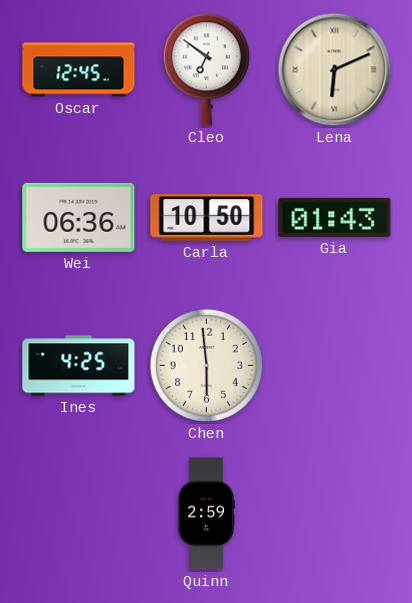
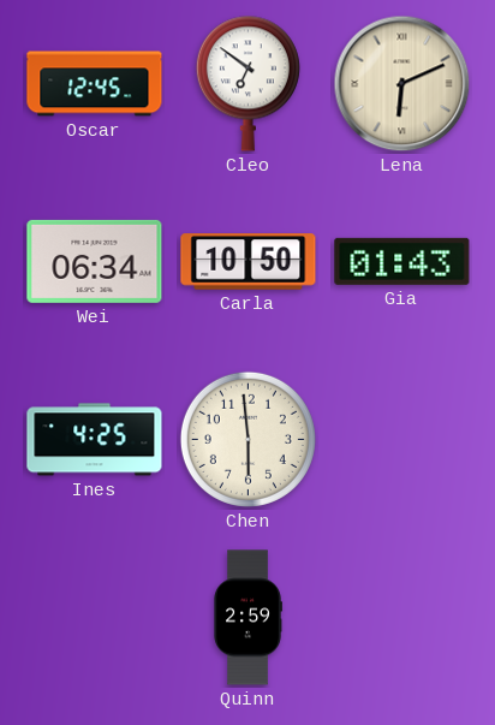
Wei: 06:36 -> 06:34 (95, 261)
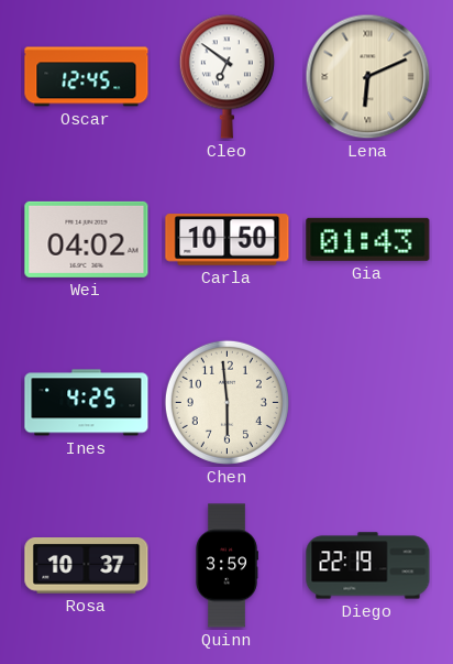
Wei: 06:34 -> 04:02 (87, 239)
Rosa: none -> 10:37 (87, 566)
Quinn: 2:59 -> 3:59 (226, 566)
Diego: none -> 22:19 (368, 566)
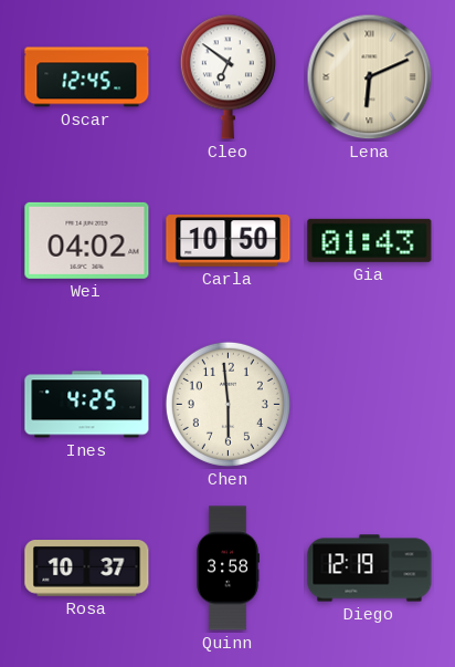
Quinn: 3:59 -> 3:58 (227, 569)
Diego: 22:19 -> 12:19 (370, 569)
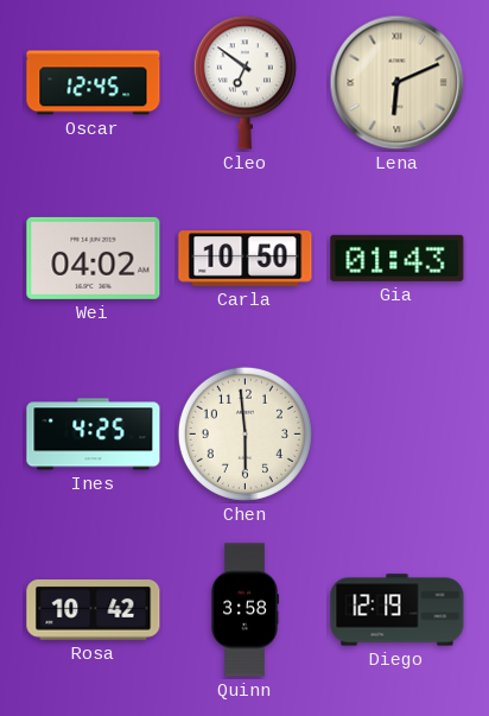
Rosa: 10:37 -> 10:42 (94, 610)
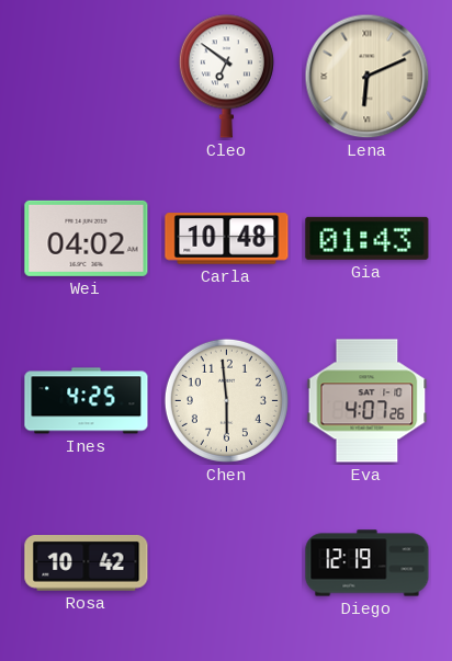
Oscar: 12:45 -> none (94, 83)
Carla: 10:50 -> 10:48 (227, 239)
Eva: none -> 4:07 (368, 401)
Quinn: 3:58 -> none (244, 610)
